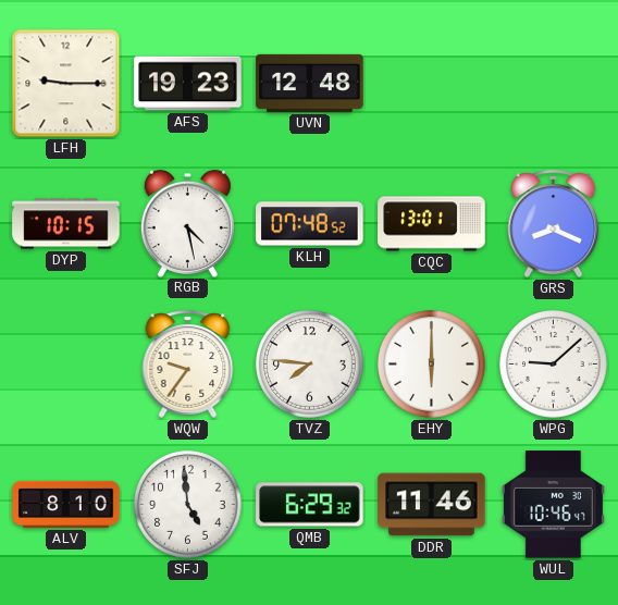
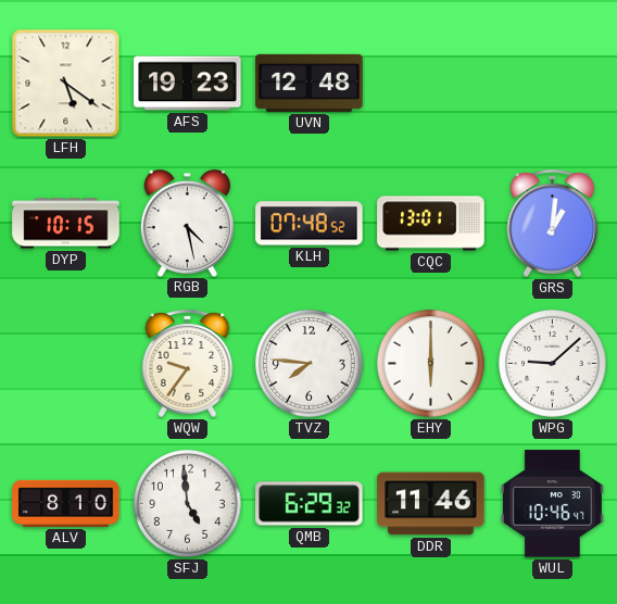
LFH: 9:15 -> 5:21 (66, 84)
GRS: 8:19 -> 1:01 (553, 223)
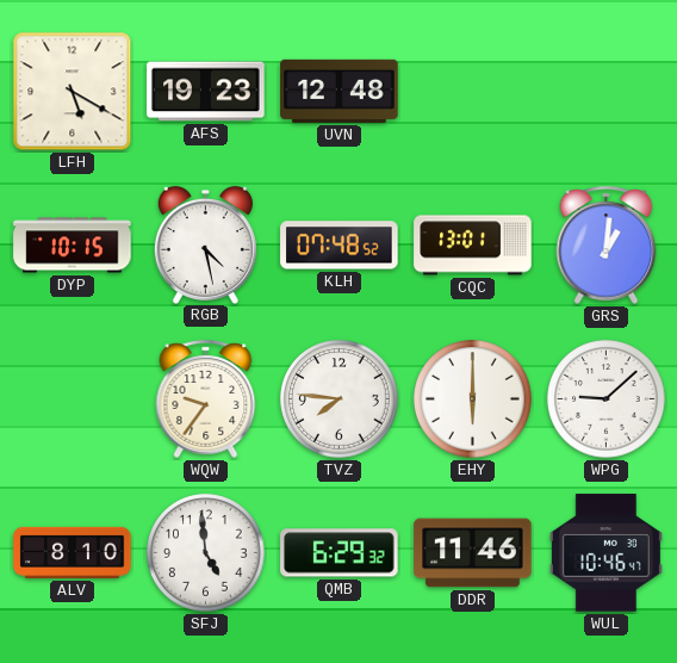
LFH: 5:21 -> 5:20 (73, 92)
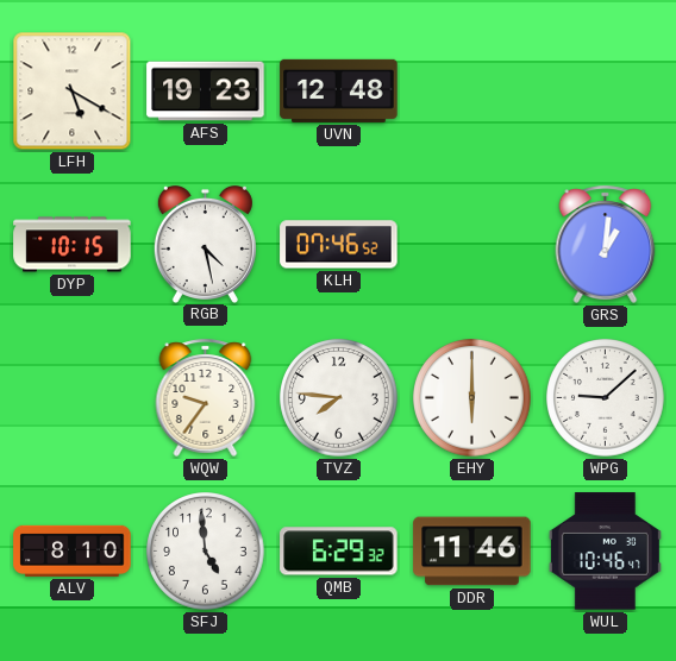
KLH: 07:48 -> 07:46 (339, 245)
CQC: 13:01 -> none (473, 246)
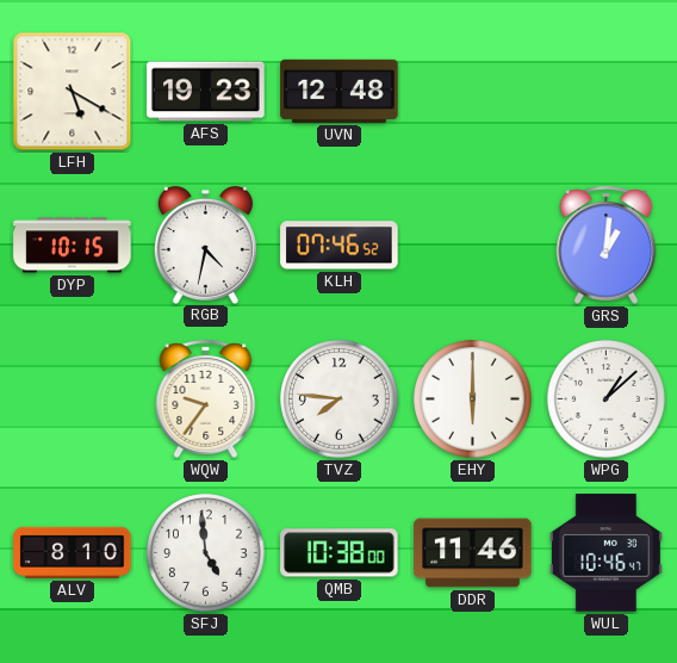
RGB: 4:28 -> 4:32 (205, 244)
WPG: 9:08 -> 1:08 (607, 399)
QMB: 6:29 -> 10:38 (340, 553)
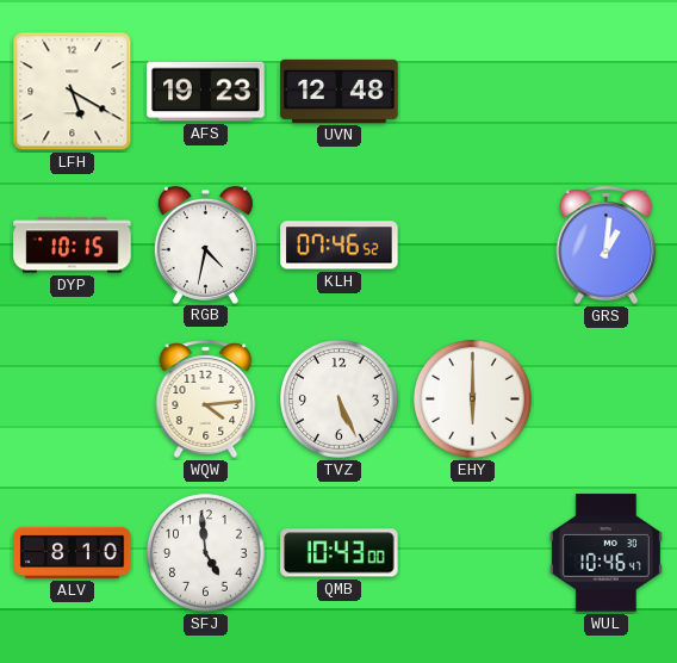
WQW: 9:36 -> 4:14 (206, 398)
TVZ: 7:46 -> 5:26 (340, 399)
WPG: 1:08 -> none (607, 399)
QMB: 10:38 -> 10:43 (340, 553)
DDR: 11:46 -> none (473, 553)
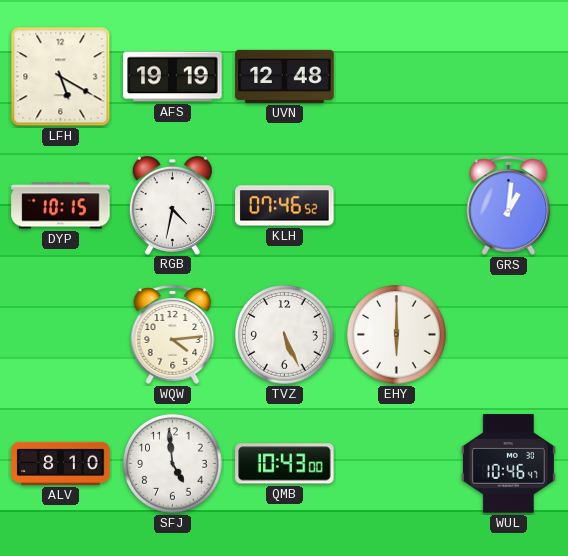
AFS: 19:23 -> 19:19 (173, 77)
